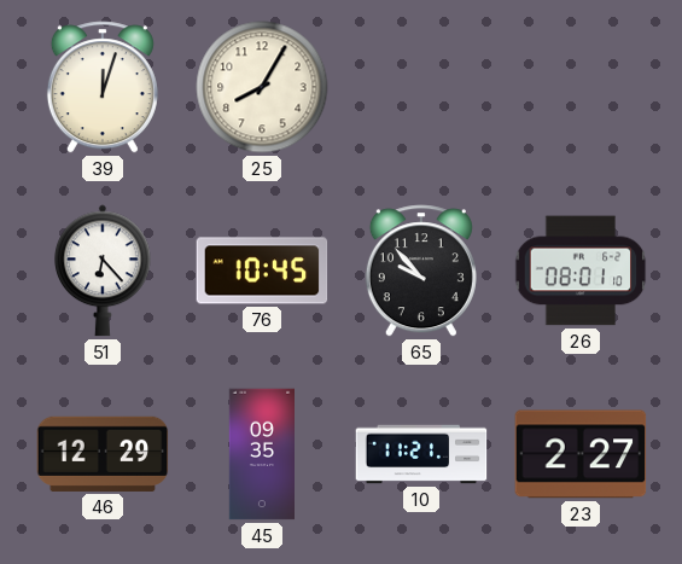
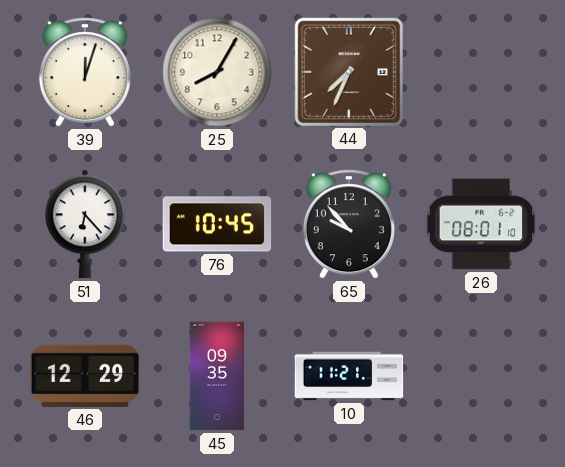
44: none -> 7:34 (348, 71)
23: 2:27 -> none (581, 454)
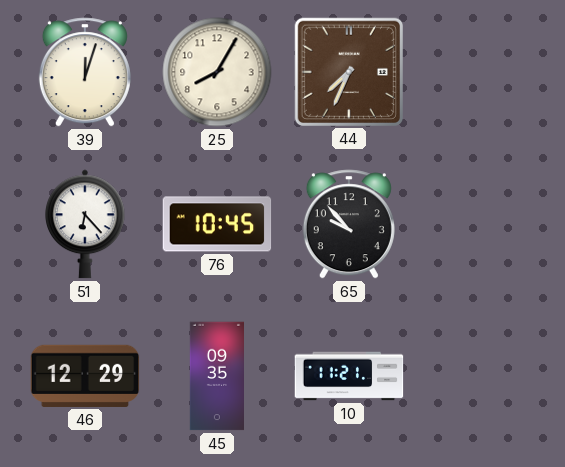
26: 08:01 -> none (481, 224)
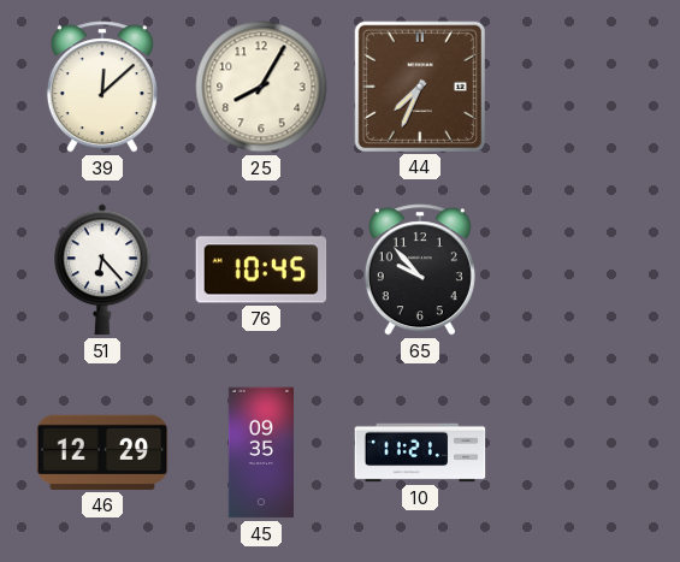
39: 12:03 -> 12:08 (102, 87)
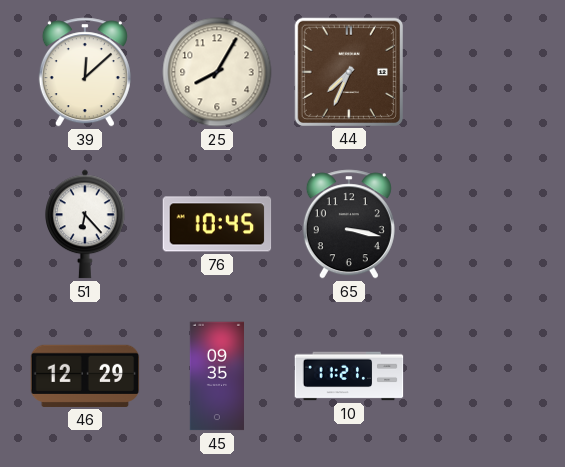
65: 9:53 -> 3:17 (349, 224)
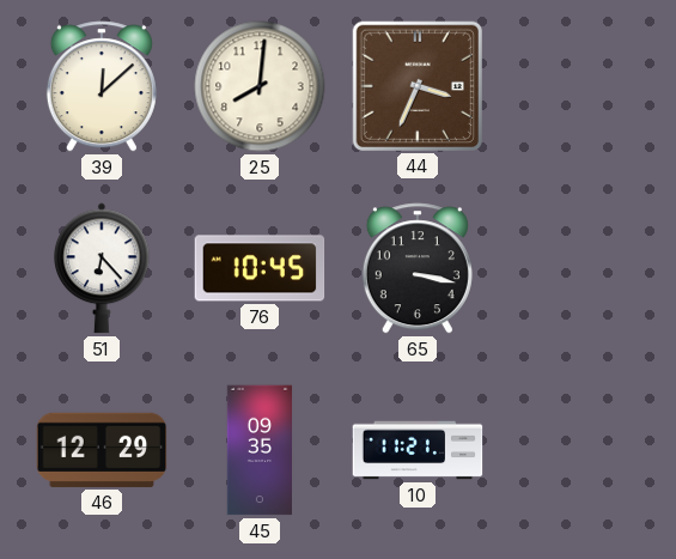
25: 8:05 -> 8:01 (260, 86)
44: 7:34 -> 3:34 (416, 85)
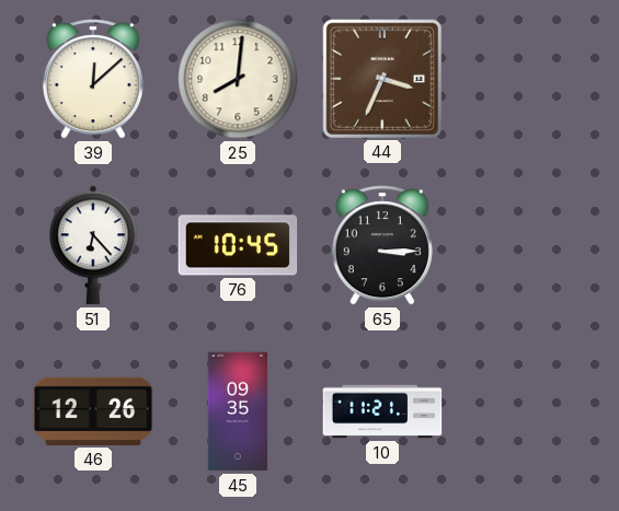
65: 3:17 -> 3:15 (382, 245)
46: 12:29 -> 12:26 (93, 411)
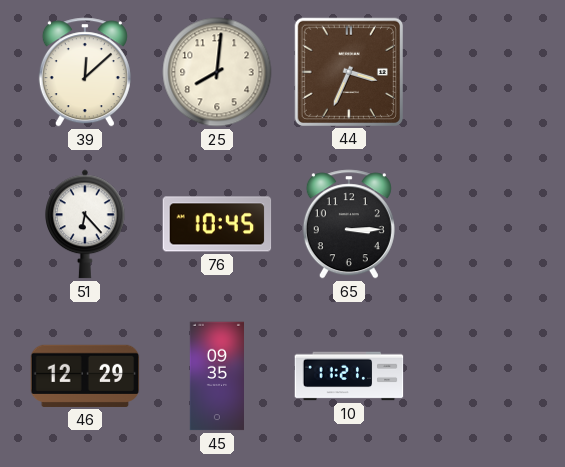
46: 12:26 -> 12:29 (85, 376)
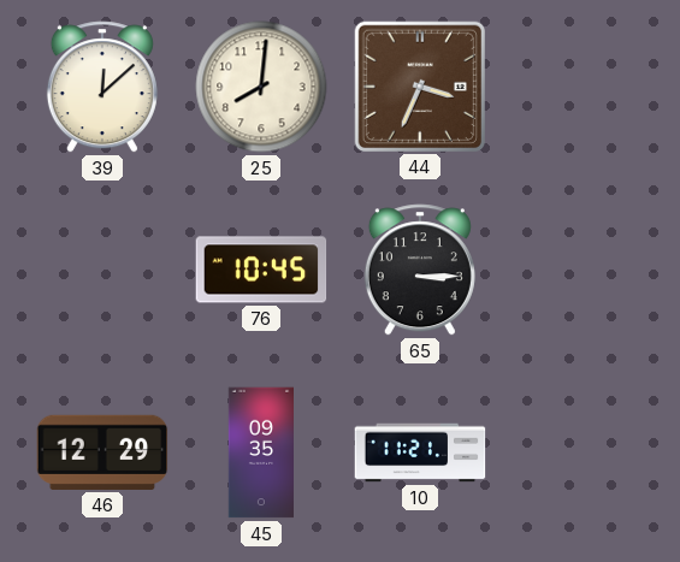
51: 6:23 -> none (86, 224)
